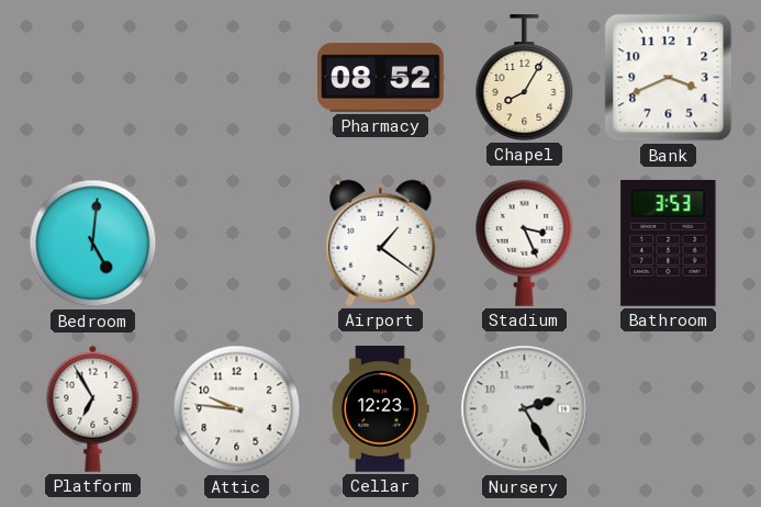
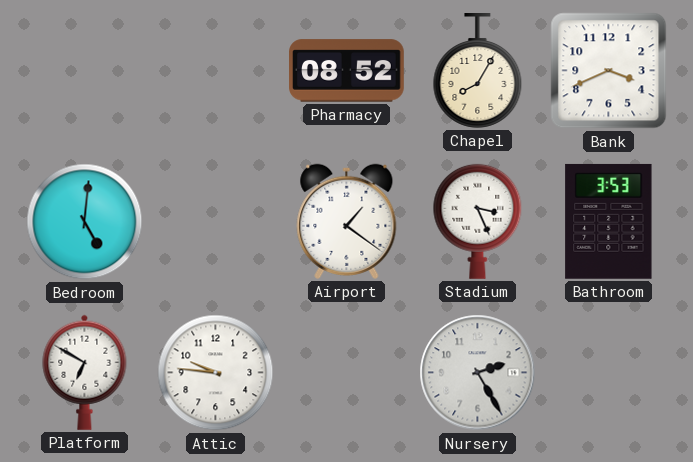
Platform: 6:55 -> 6:50 (85, 372)
Cellar: 12:23 -> none (380, 409)
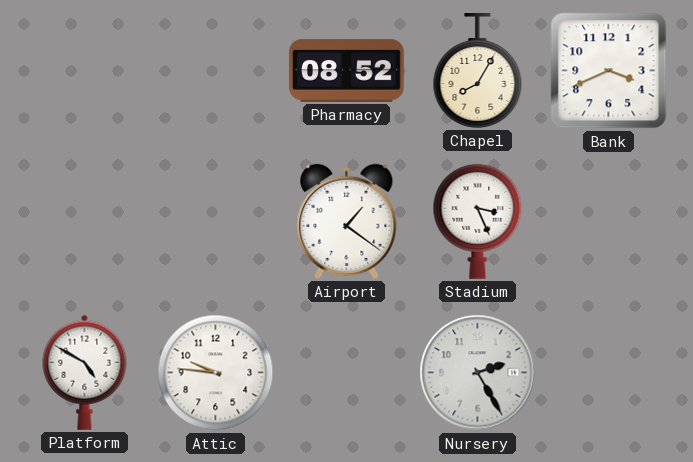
Bedroom: 5:01 -> none (85, 222)
Bathroom: 3:53 -> none (609, 221)
Platform: 6:50 -> 4:50 (85, 372)
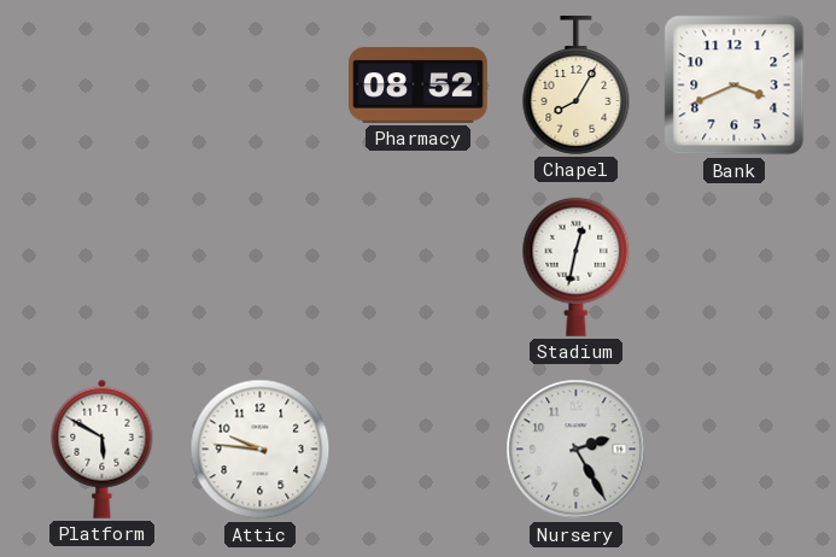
Airport: 1:21 -> none (347, 221)
Stadium: 3:26 -> 12:32 (577, 266)
Platform: 4:50 -> 5:50 (103, 448)
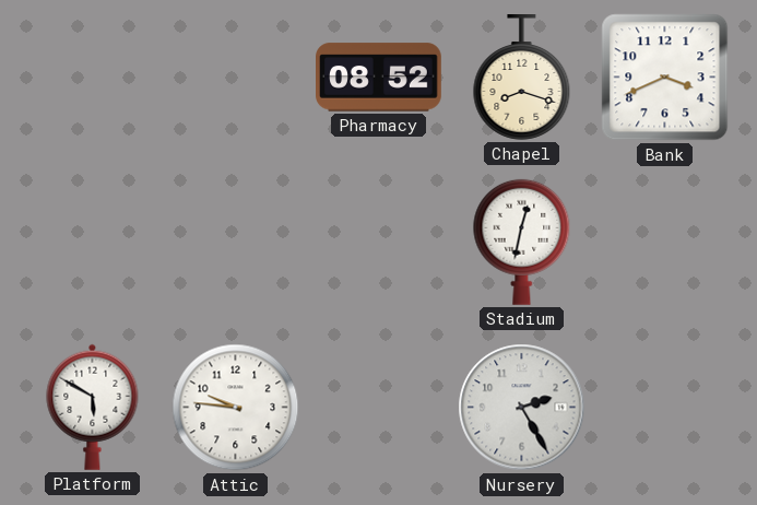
Chapel: 8:05 -> 8:18 (522, 78)
